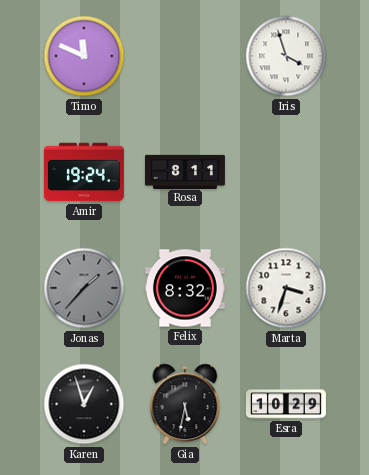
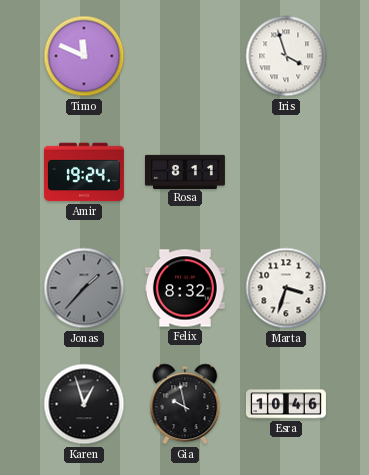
Gia: 5:32 -> 9:58 (185, 404)
Esra: 10:29 -> 10:46 (286, 404)
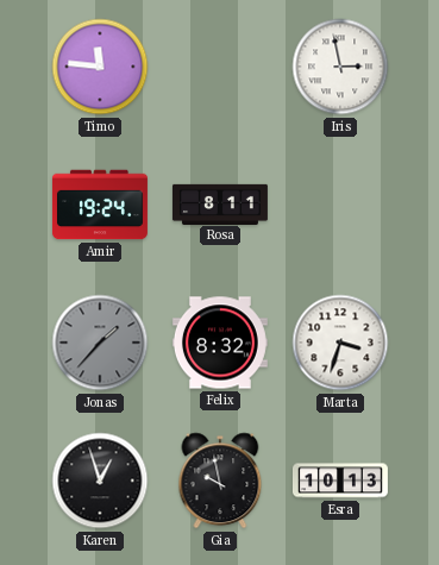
Timo: 11:49 -> 11:46 (100, 67)
Iris: 3:57 -> 2:58 (340, 67)
Esra: 10:46 -> 10:13 (340, 481)
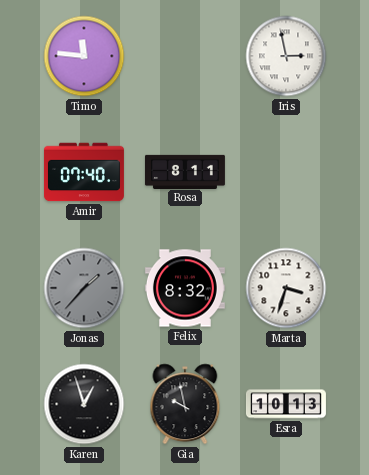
Amir: 19:24 -> 07:40 (84, 172)
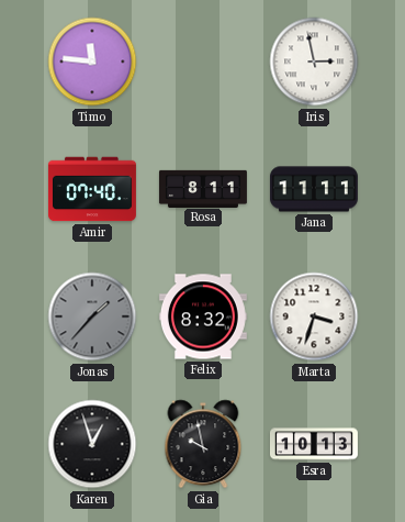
Jana: none -> 11:11 (314, 189)
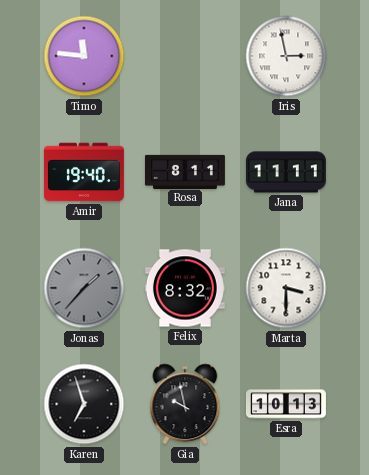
Amir: 07:40 -> 19:40 (84, 172)
Marta: 3:33 -> 3:30 (286, 288)
Karen: 12:57 -> 6:57 (84, 404)
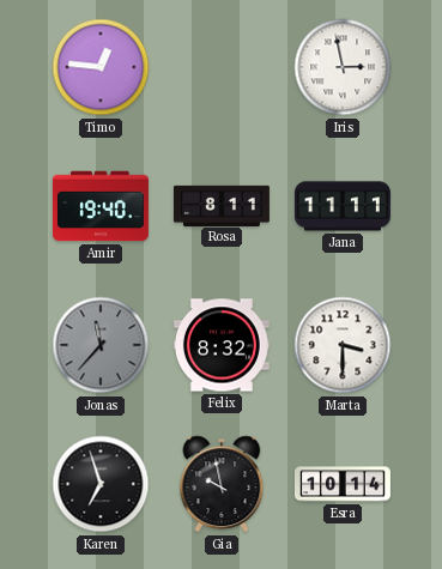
Timo: 11:46 -> 12:46 (101, 67)
Jonas: 1:37 -> 11:37 (101, 345)
Esra: 10:13 -> 10:14 (343, 484)
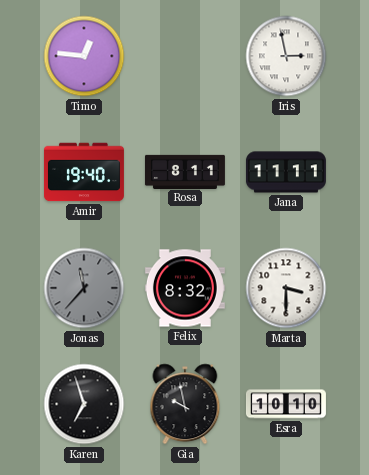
Esra: 10:14 -> 10:10 (286, 404)
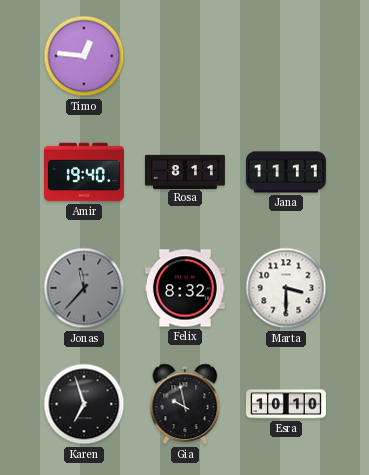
Iris: 2:58 -> none (286, 56)
